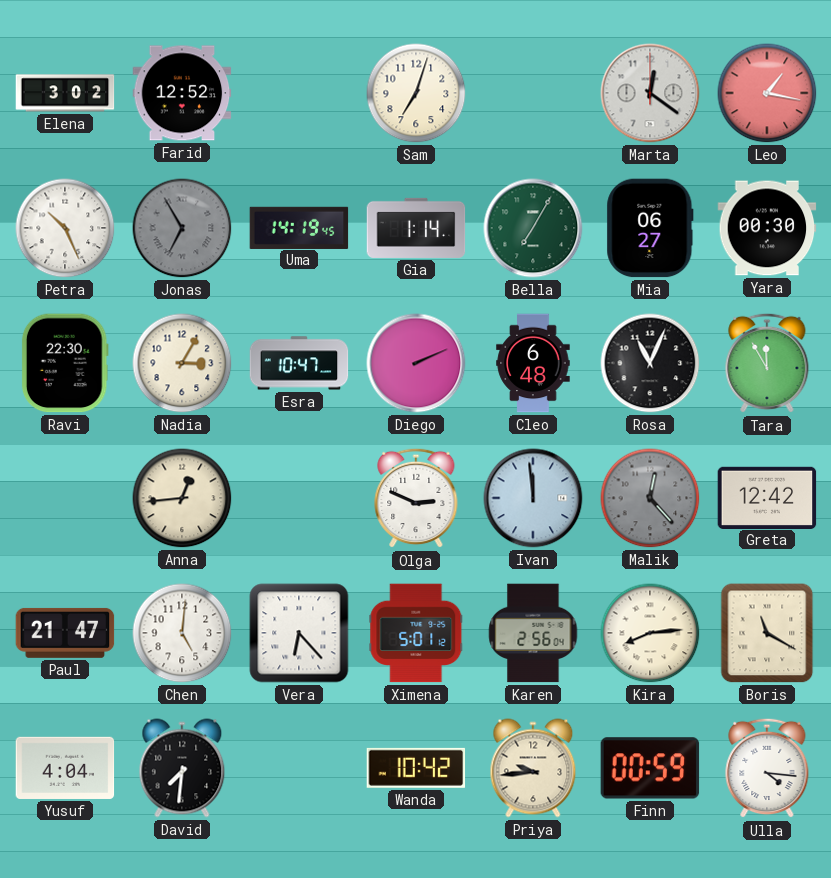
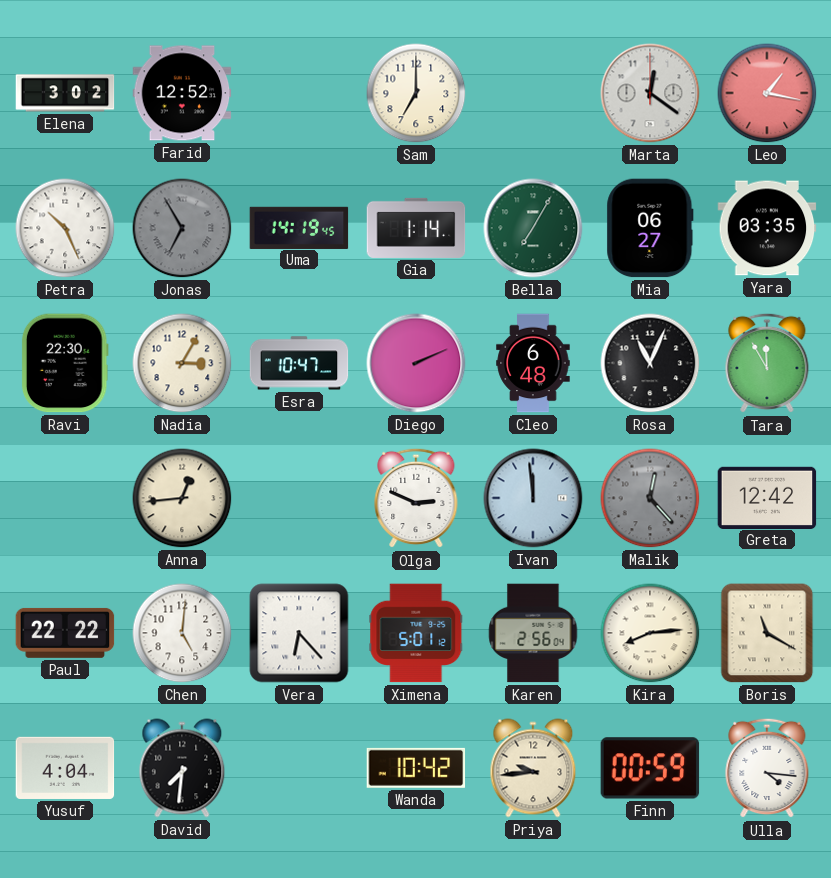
Sam: 7:03 -> 7:00 (416, 93)
Yara: 00:30 -> 03:35 (767, 228)
Paul: 21:47 -> 22:22 (65, 633)
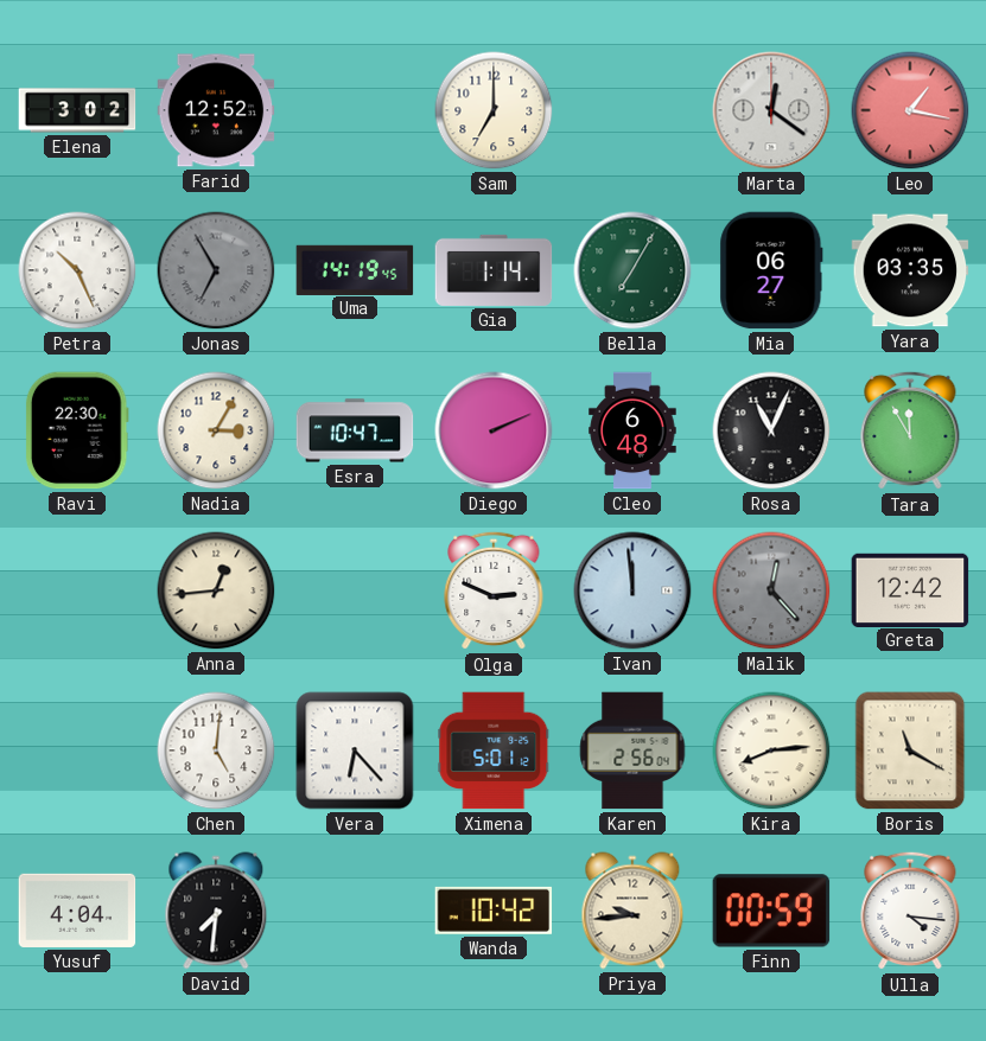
Paul: 22:22 -> none (65, 633)
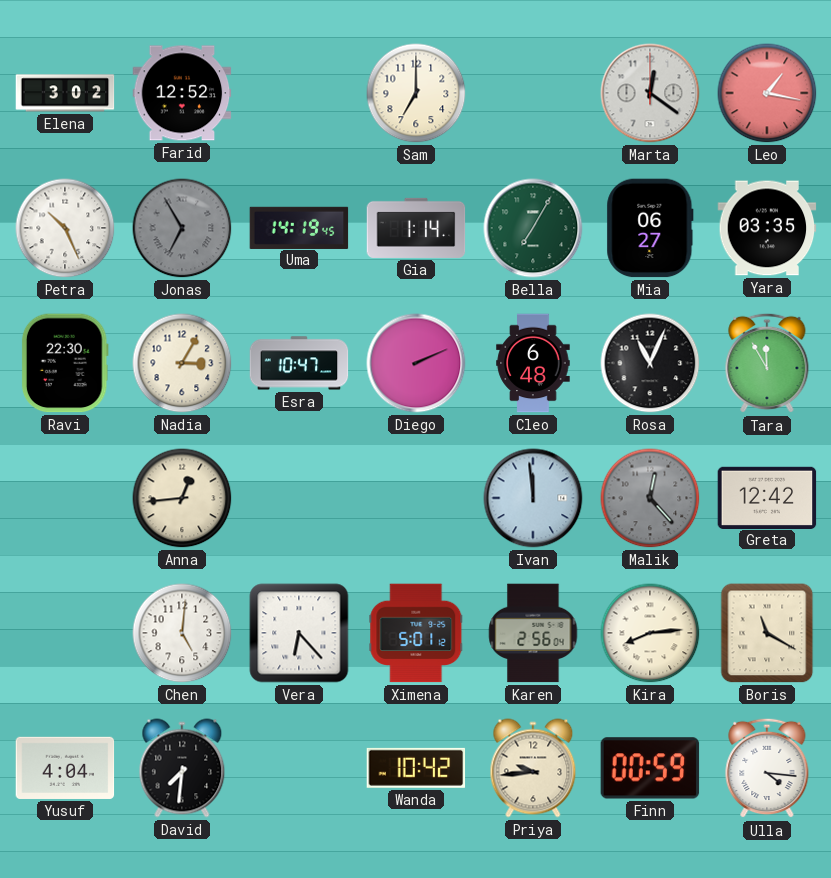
Olga: 2:49 -> none (494, 590)
